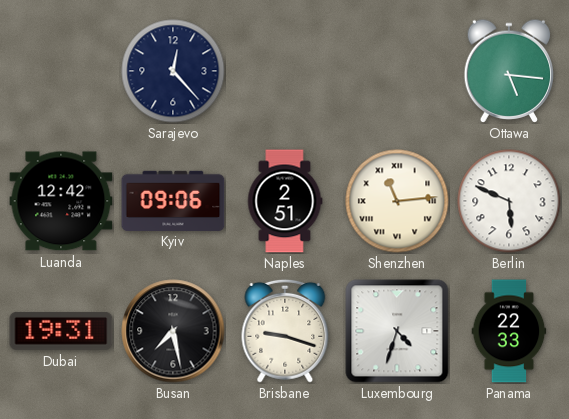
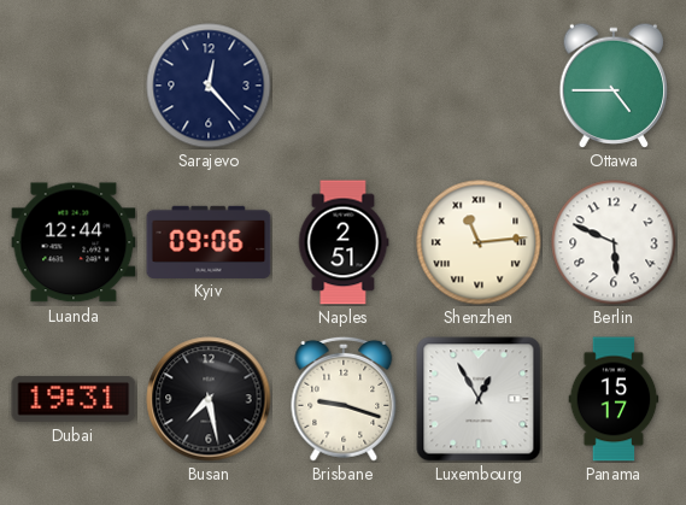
Ottawa: 5:16 -> 4:45 (614, 84)
Luanda: 12:42 -> 12:44 (74, 242)
Luxembourg: 4:33 -> 12:55 (479, 399)
Panama: 22:33 -> 15:17 (614, 399)
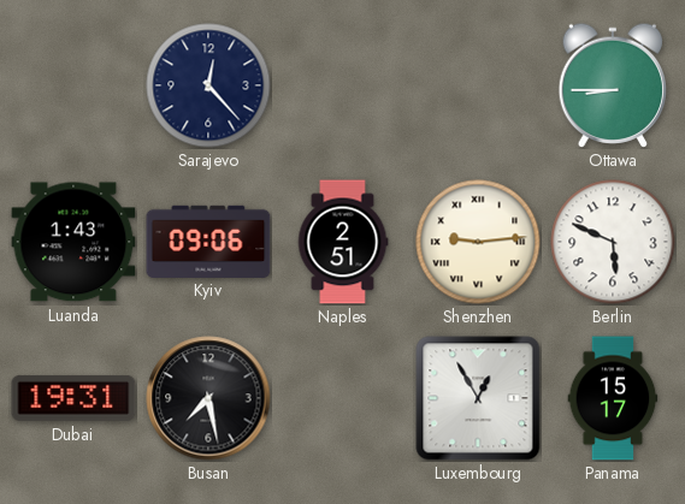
Ottawa: 4:45 -> 8:45 (613, 84)
Luanda: 12:44 -> 1:43 (73, 242)
Shenzhen: 11:14 -> 9:14 (478, 242)
Brisbane: 9:18 -> none (344, 399)
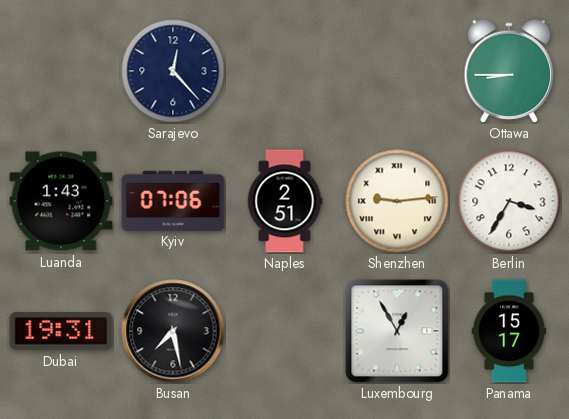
Kyiv: 09:06 -> 07:06 (173, 200)
Berlin: 5:49 -> 3:35 (509, 201)
